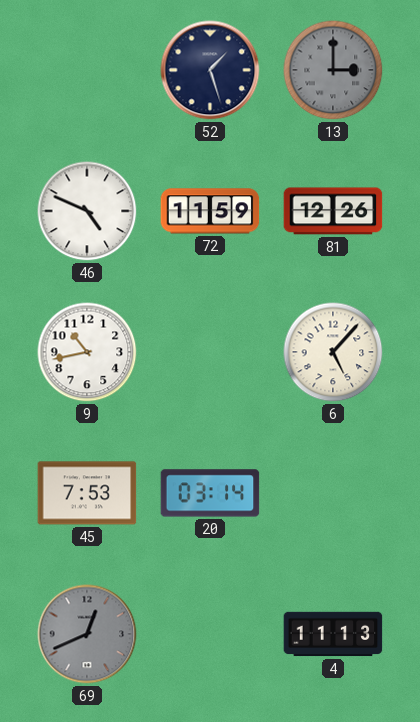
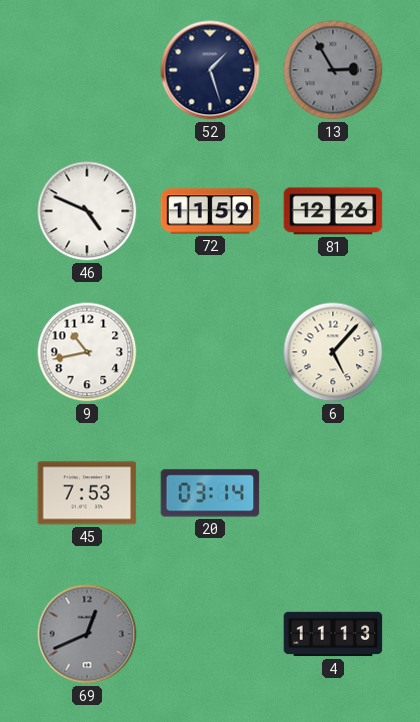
13: 3:00 -> 2:55 (333, 70)
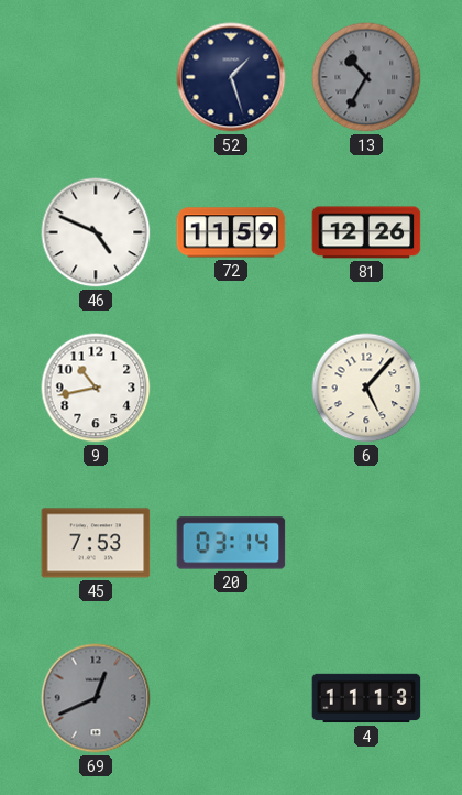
13: 2:55 -> 10:35 (366, 77)
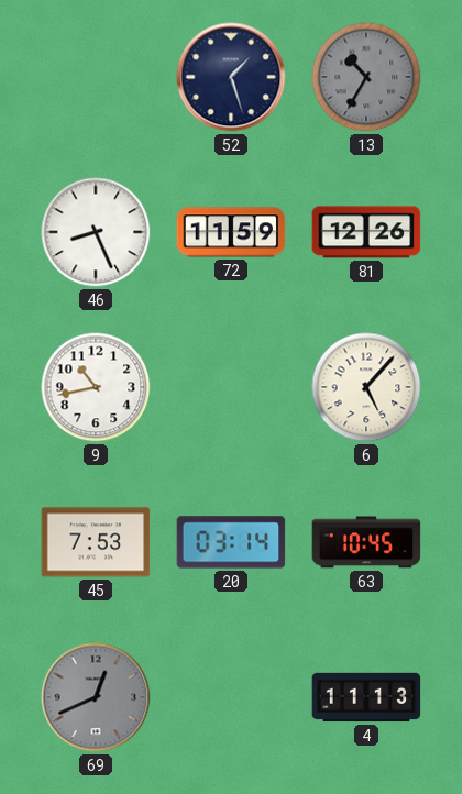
46: 4:49 -> 8:26 (96, 232)
63: none -> 10:45 (366, 542)
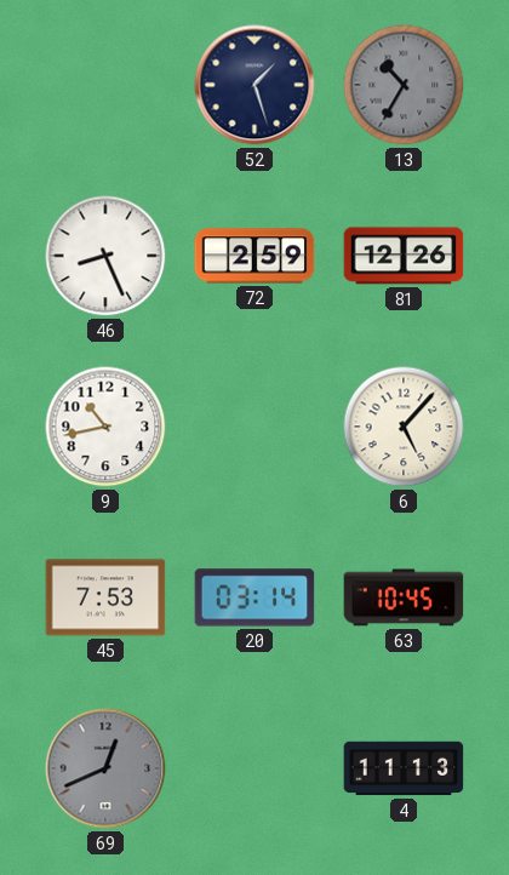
72: 11:59 -> 2:59 (254, 256)
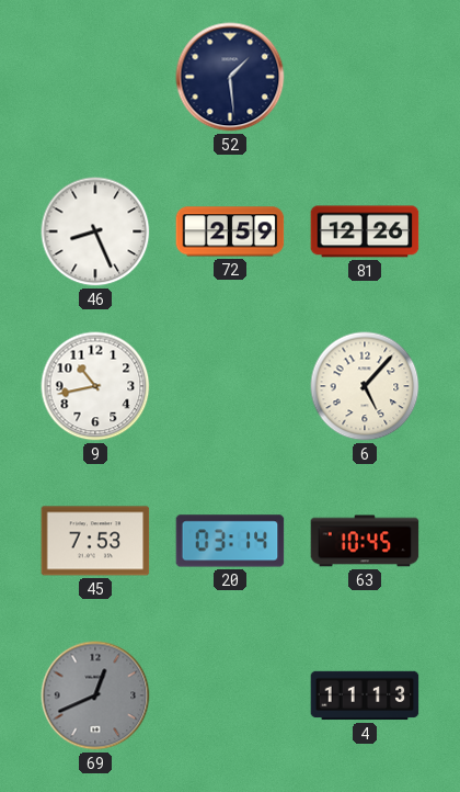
52: 1:27 -> 1:29 (230, 77)
13: 10:35 -> none (404, 85)
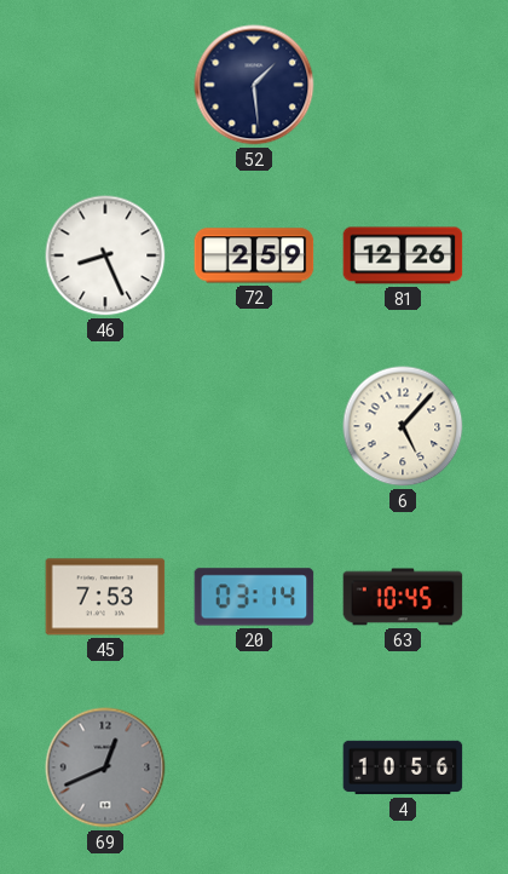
9: 10:43 -> none (95, 386)
4: 11:13 -> 10:56 (403, 767)
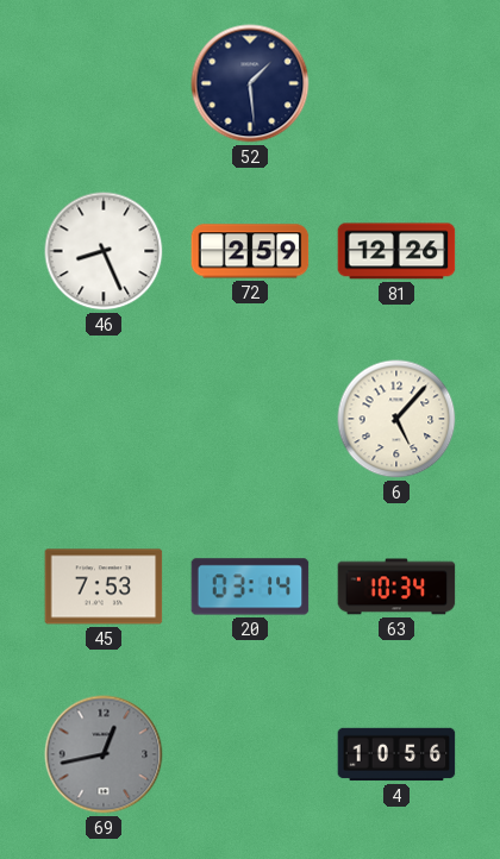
63: 10:45 -> 10:34 (396, 587)
69: 12:41 -> 12:43 (104, 754)
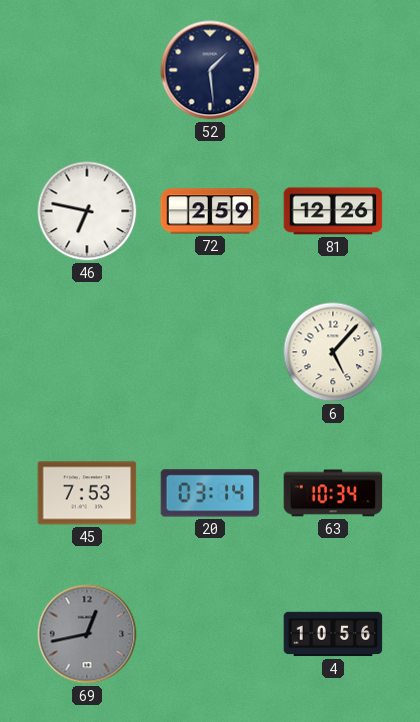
46: 8:26 -> 6:47 (87, 211)
